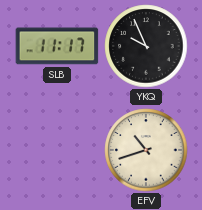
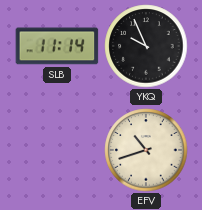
SLB: 11:17 -> 11:14 (57, 46)
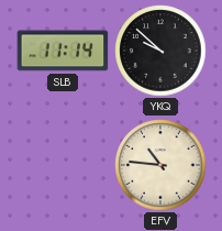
YKQ: 9:56 -> 9:52 (160, 51)
EFV: 10:42 -> 10:46 (160, 165)
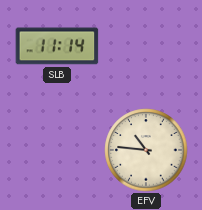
YKQ: 9:52 -> none (160, 51)
